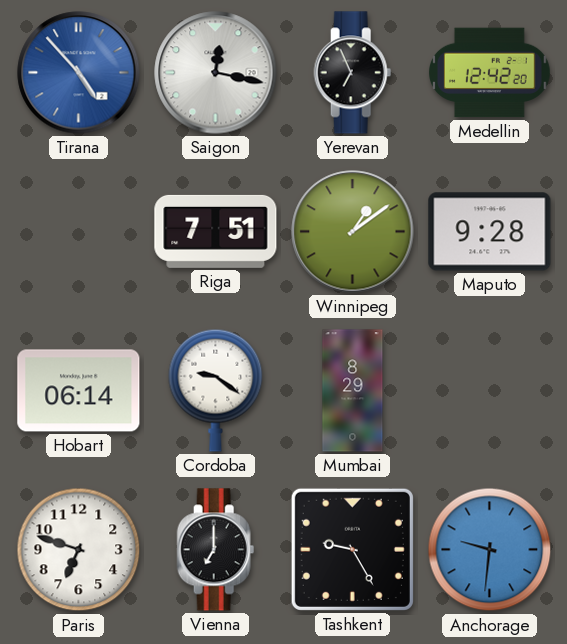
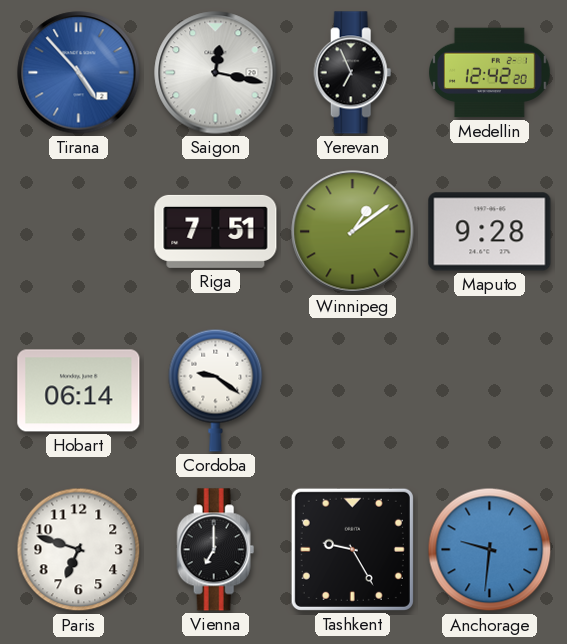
Mumbai: 8:29 -> none (353, 391)
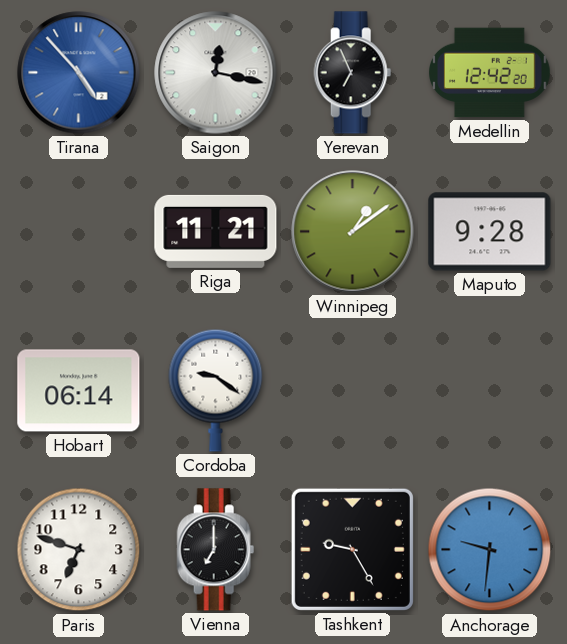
Riga: 7:51 -> 11:21 (216, 231)
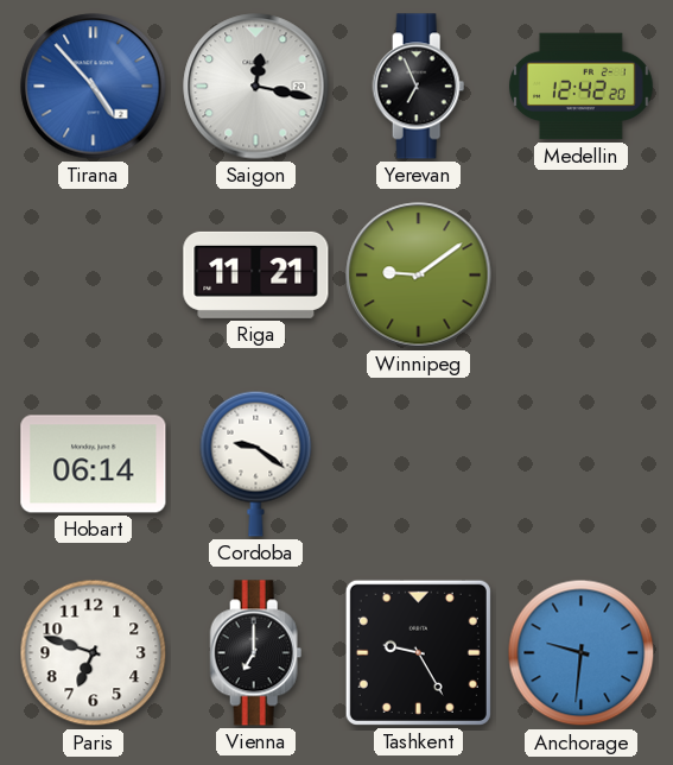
Winnipeg: 1:09 -> 9:09 (419, 276)
Maputo: 9:28 -> none (490, 232)
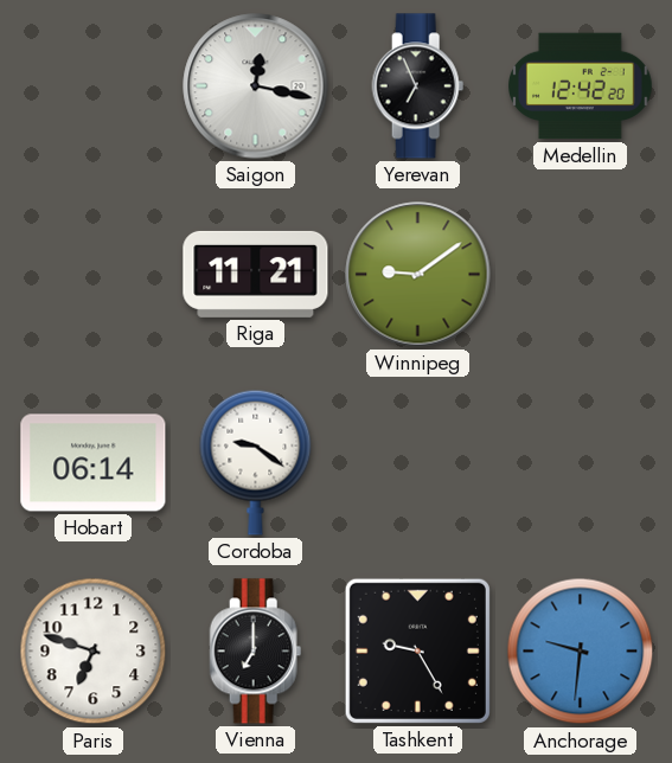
Tirana: 4:53 -> none (94, 87)
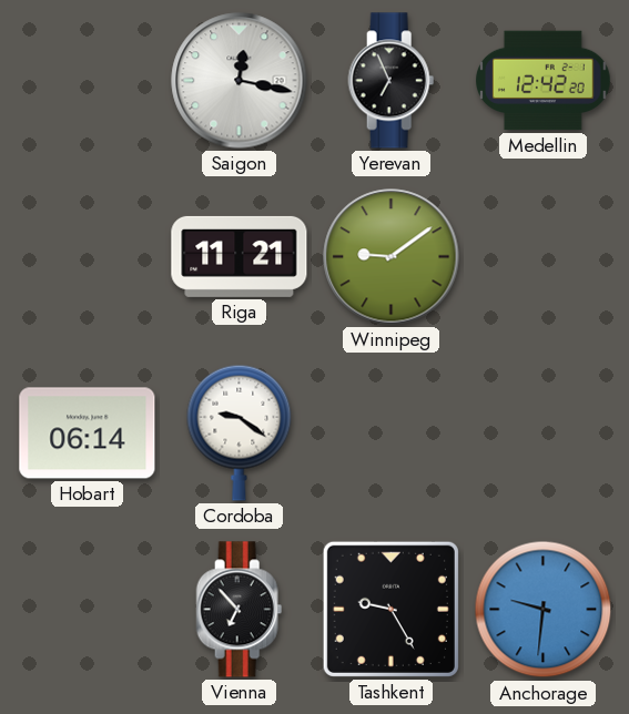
Paris: 6:48 -> none (94, 652)
Vienna: 7:00 -> 6:53 (240, 610)
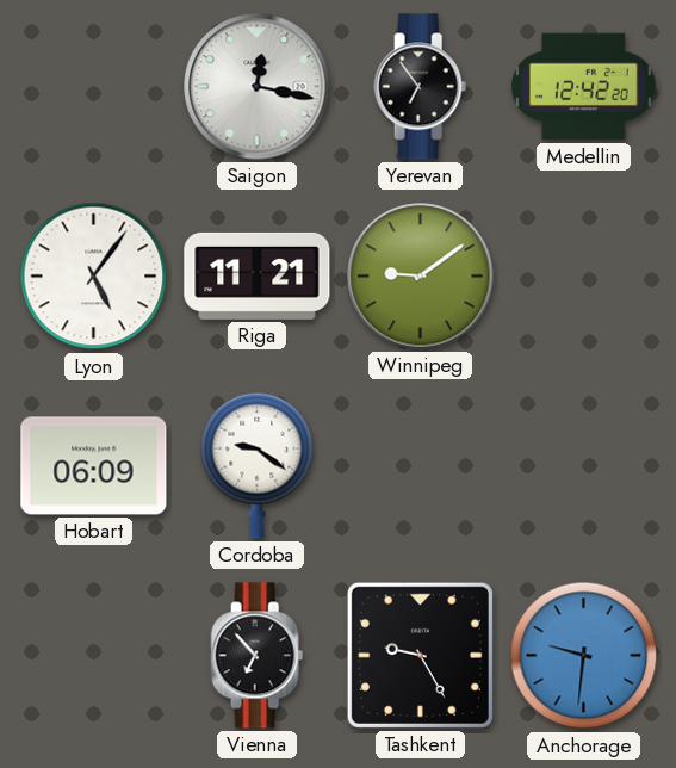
Yerevan: 6:56 -> 6:54 (421, 87)
Lyon: none -> 5:06 (94, 277)
Hobart: 06:14 -> 06:09 (94, 466)
